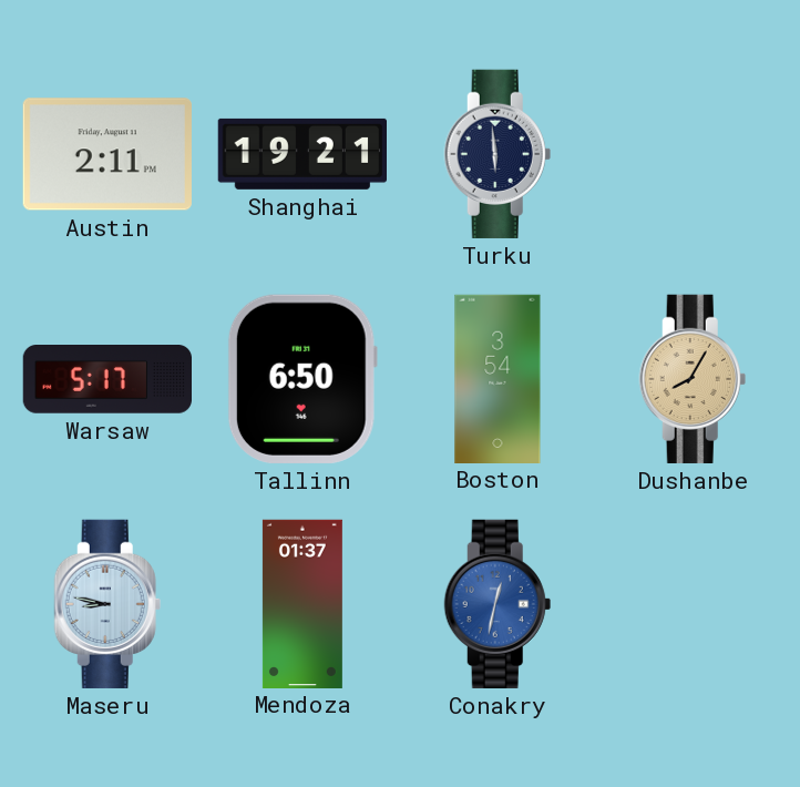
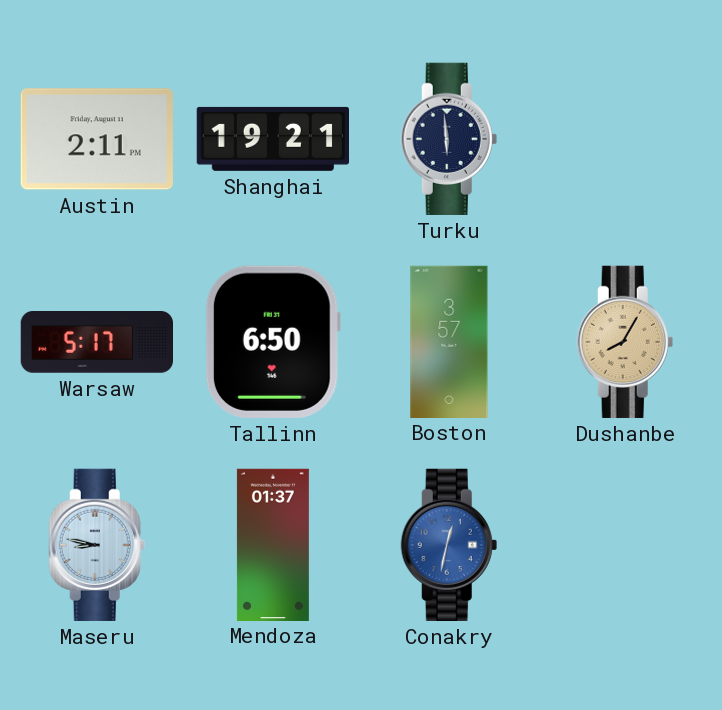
Boston: 3:54 -> 3:57 (449, 341)
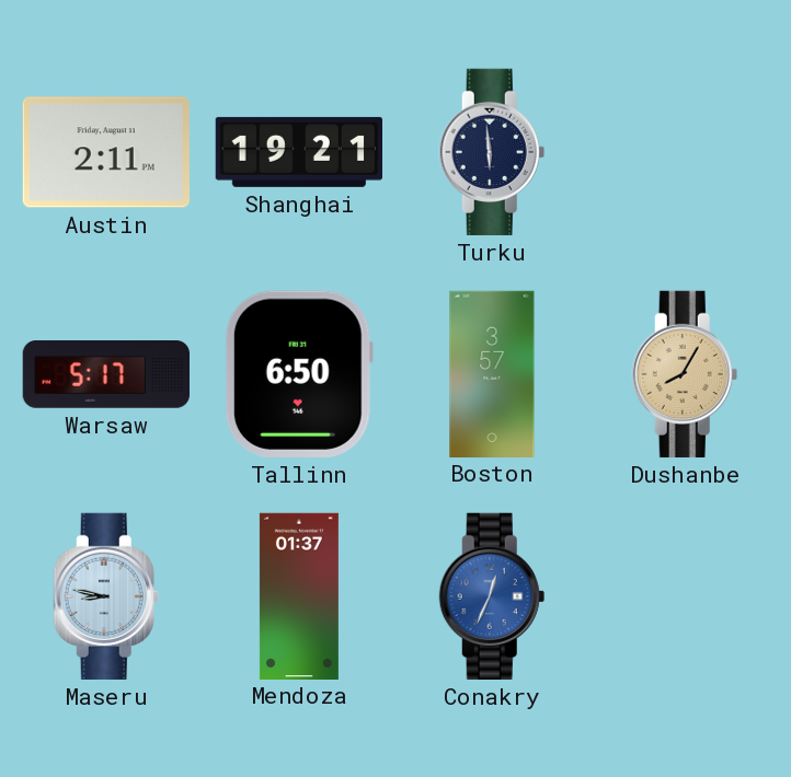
Conakry: 12:32 -> 12:34 (492, 596)
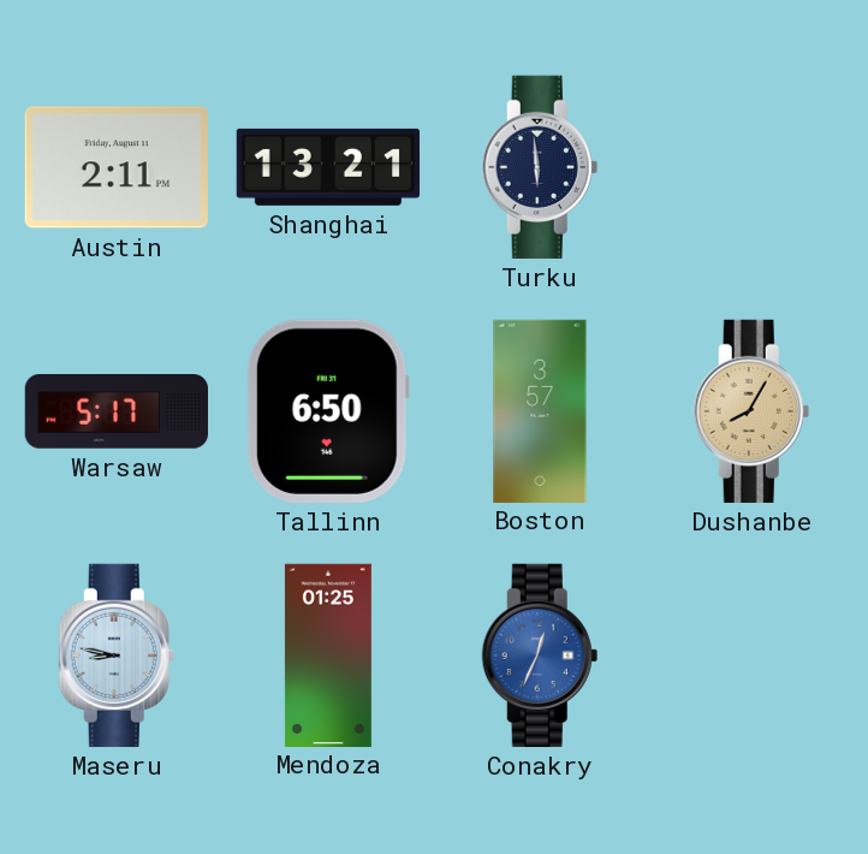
Shanghai: 19:21 -> 13:21 (327, 167)
Mendoza: 01:37 -> 01:25 (328, 654)
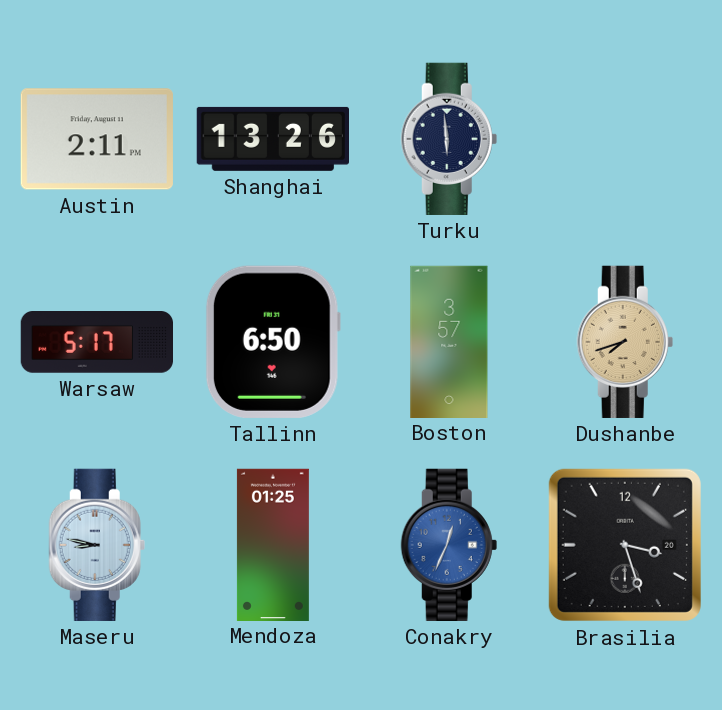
Shanghai: 13:21 -> 13:26 (272, 139)
Dushanbe: 8:05 -> 7:42 (625, 342)
Brasilia: none -> 3:27 (625, 545)
